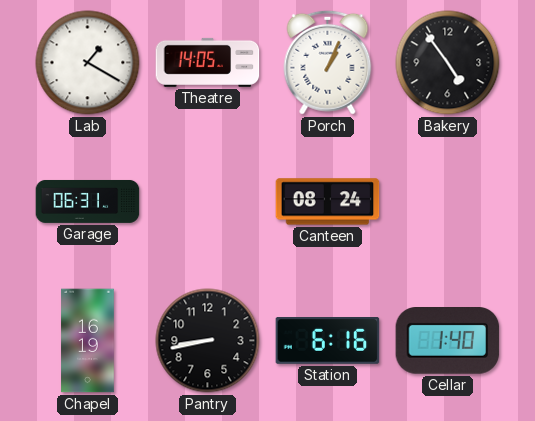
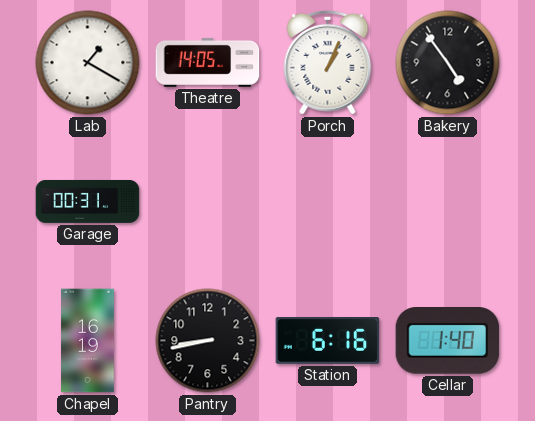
Garage: 06:31 -> 00:31 (88, 201)
Canteen: 08:24 -> none (328, 202)
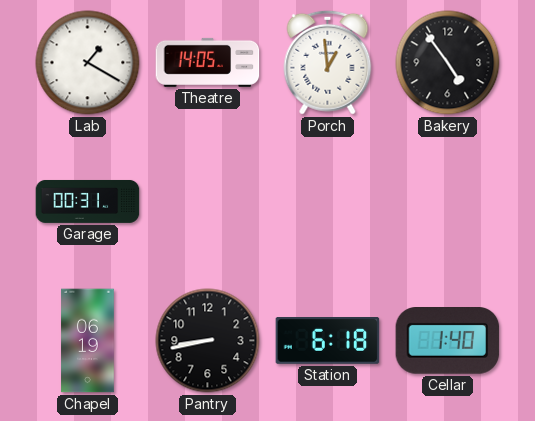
Porch: 1:04 -> 12:59 (328, 62)
Chapel: 16:19 -> 06:19 (88, 341)
Station: 6:16 -> 6:18 (328, 341)
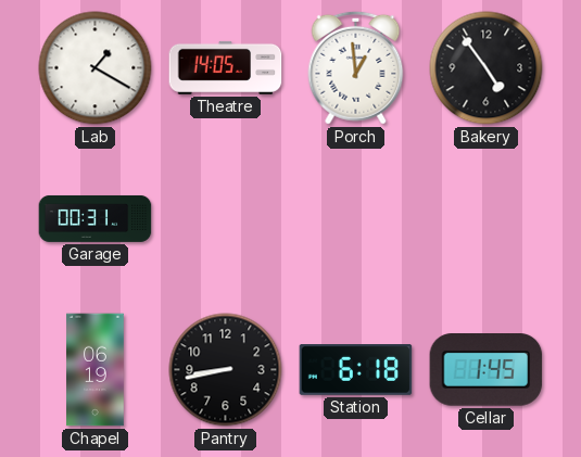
Cellar: 1:40 -> 1:45 (487, 370)
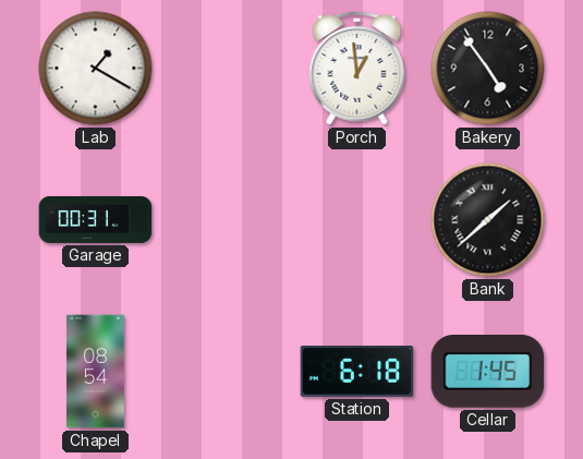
Theatre: 14:05 -> none (226, 67)
Bank: none -> 1:38 (488, 220)
Chapel: 06:19 -> 08:54 (96, 372)
Pantry: 8:43 -> none (226, 370)
